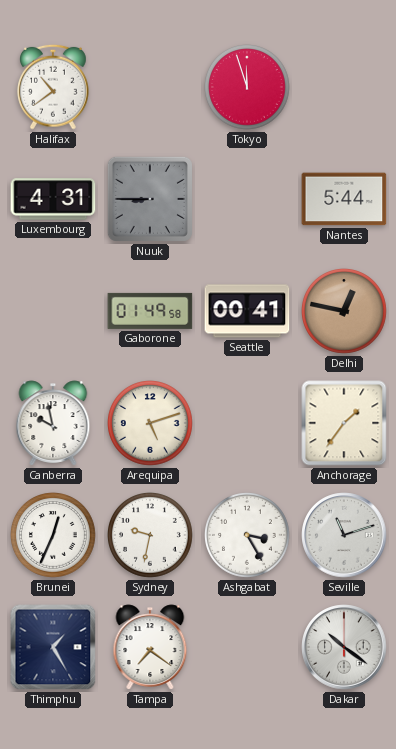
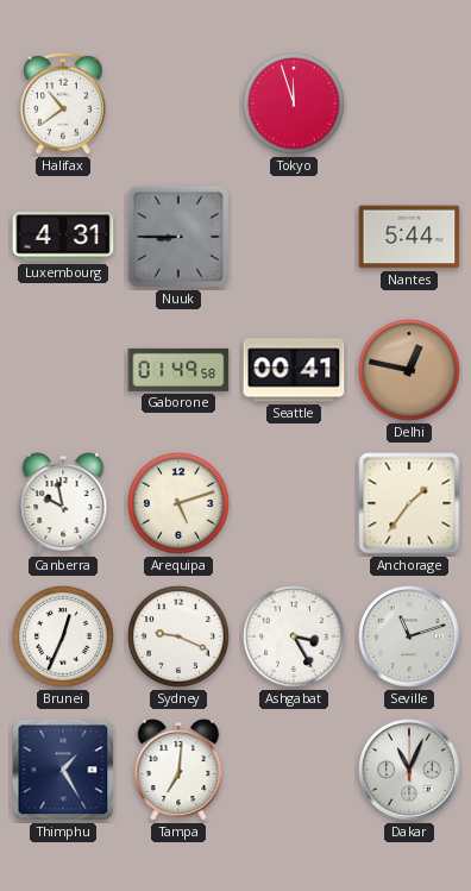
Sydney: 9:32 -> 9:19 (180, 638)
Tampa: 7:21 -> 7:01 (178, 770)
Dakar: 10:21 -> 11:04 (409, 770)
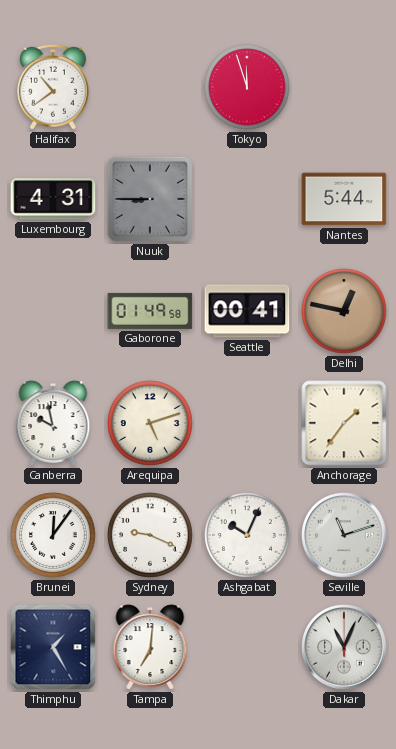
Brunei: 12:34 -> 12:06 (54, 536)
Ashgabat: 3:25 -> 10:04 (248, 536)
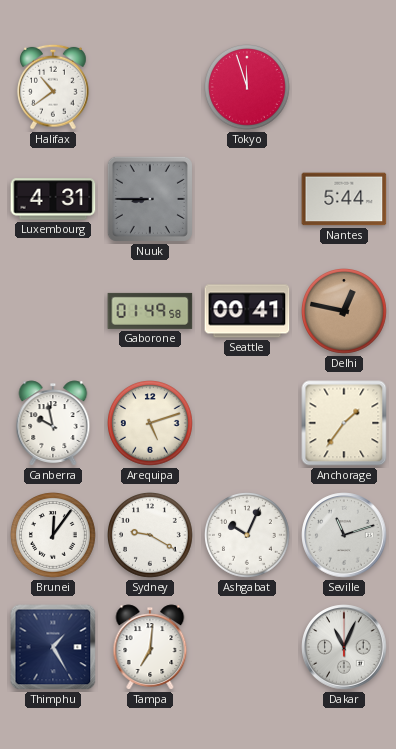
Sydney: 9:19 -> 9:20 (151, 536)
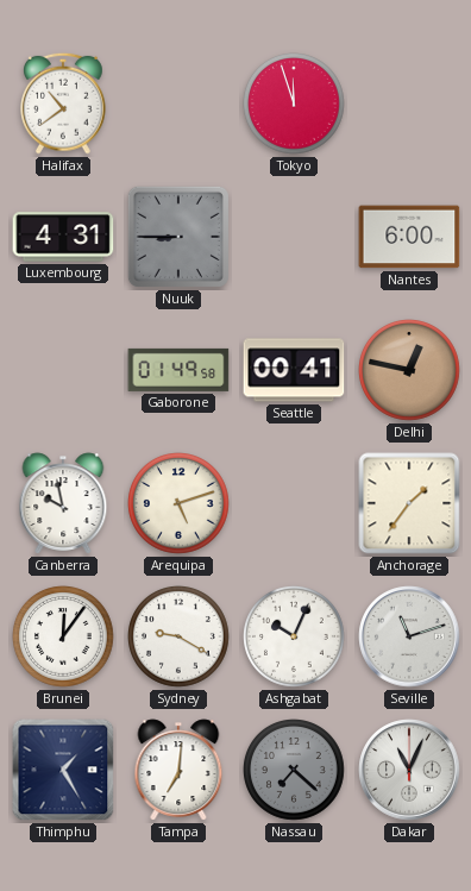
Nantes: 5:44 -> 6:00 (409, 237)
Nassau: none -> 7:22 (295, 771)
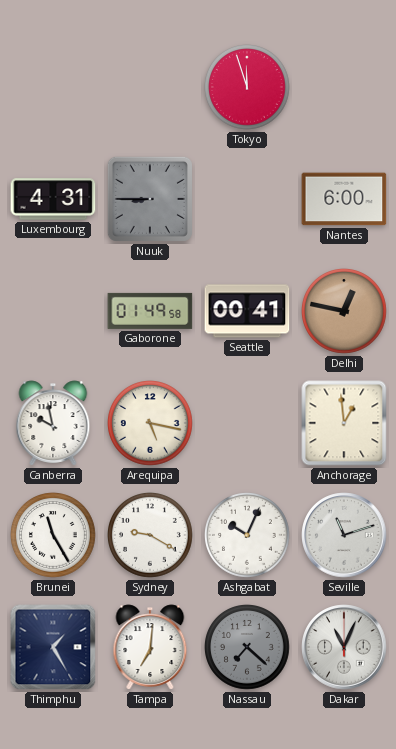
Halifax: 10:39 -> none (64, 103)
Arequipa: 5:12 -> 5:17 (151, 424)
Anchorage: 1:36 -> 12:59 (344, 423)
Brunei: 12:06 -> 11:25 (54, 536)
